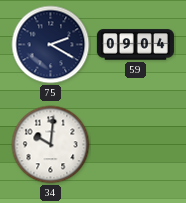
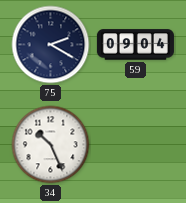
34: 10:01 -> 10:26 (51, 145)
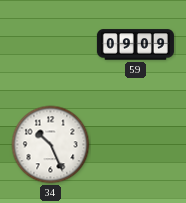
75: 2:20 -> none (51, 45)
59: 09:04 -> 09:09 (135, 45)
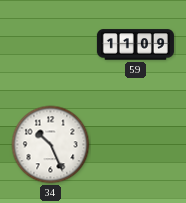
59: 09:09 -> 11:09 (135, 45)
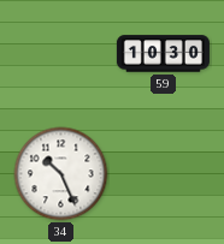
59: 11:09 -> 10:30 (163, 54)
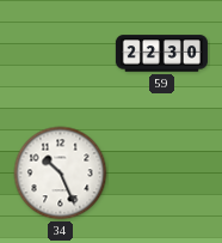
59: 10:30 -> 22:30 (161, 54)
